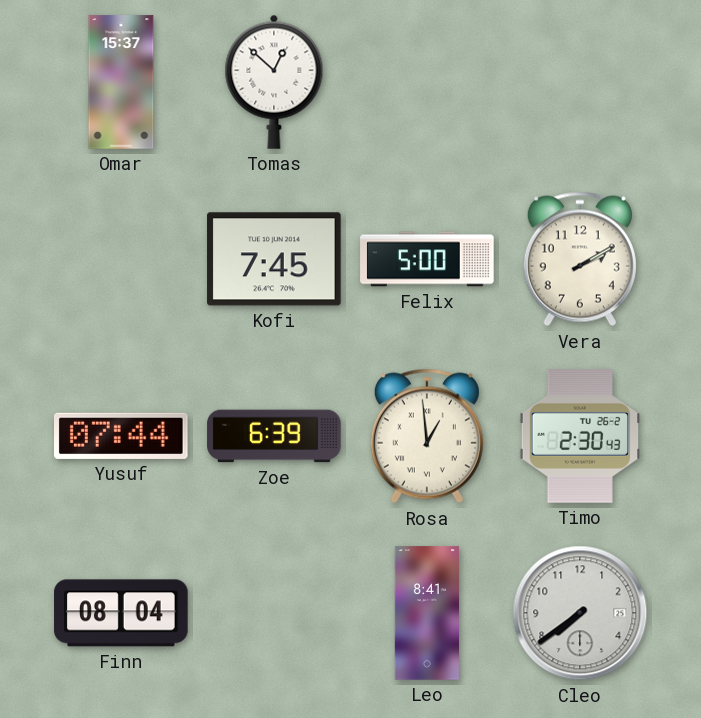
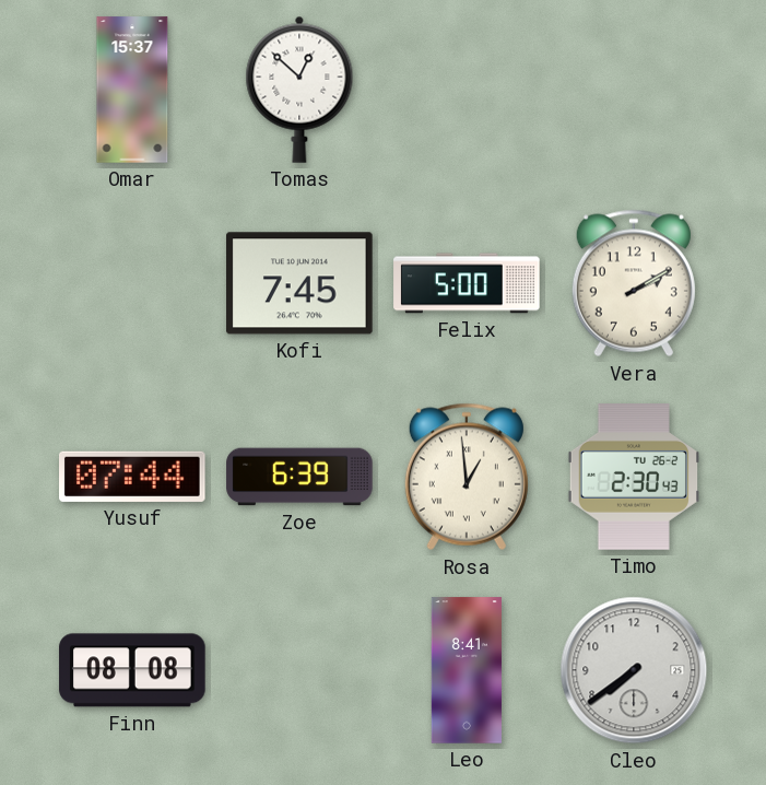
Finn: 08:04 -> 08:08 (132, 670)
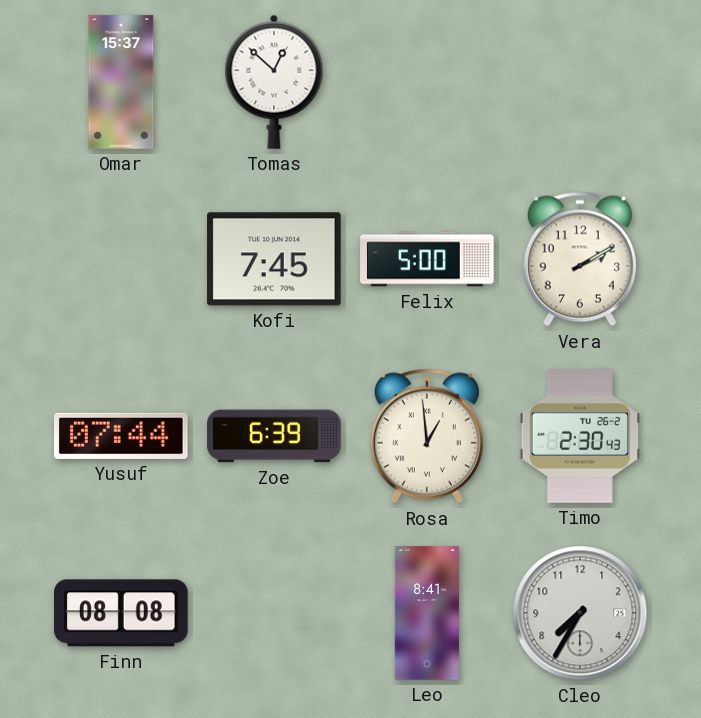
Cleo: 7:39 -> 7:35 (580, 613)
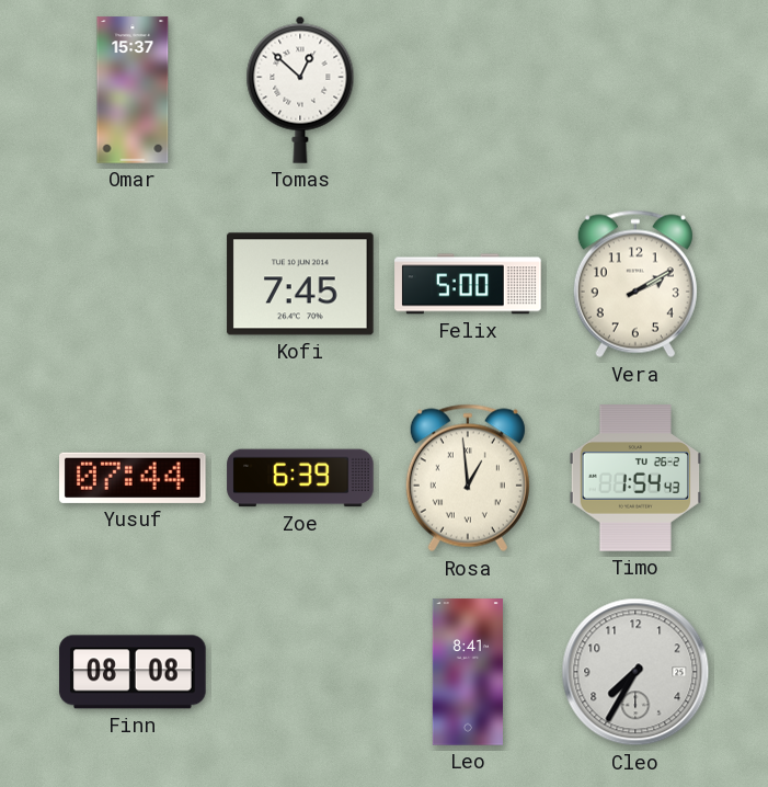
Timo: 2:30 -> 1:54 (634, 478)
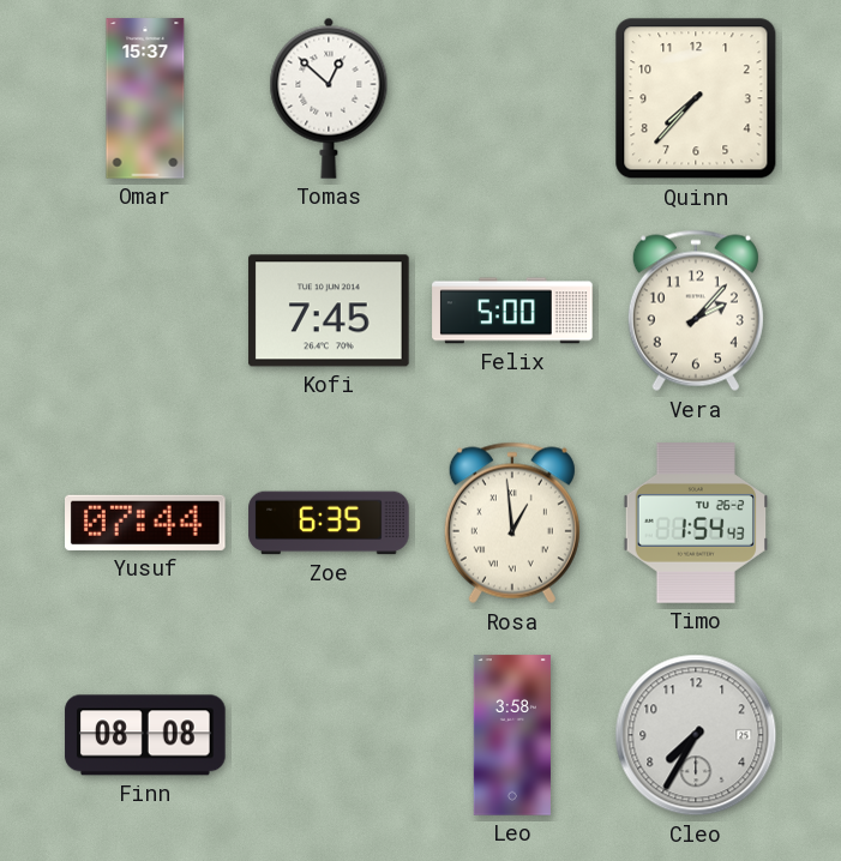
Quinn: none -> 7:37 (696, 98)
Vera: 2:10 -> 2:07 (696, 311)
Zoe: 6:39 -> 6:35 (329, 523)
Leo: 8:41 -> 3:58 (512, 735)
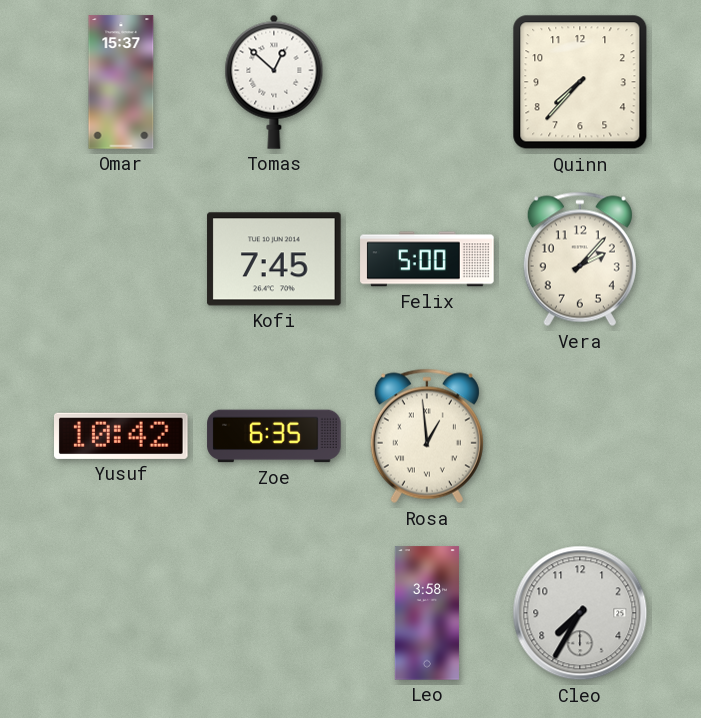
Yusuf: 07:44 -> 10:42 (121, 436)
Timo: 1:54 -> none (695, 523)
Finn: 08:08 -> none (145, 735)
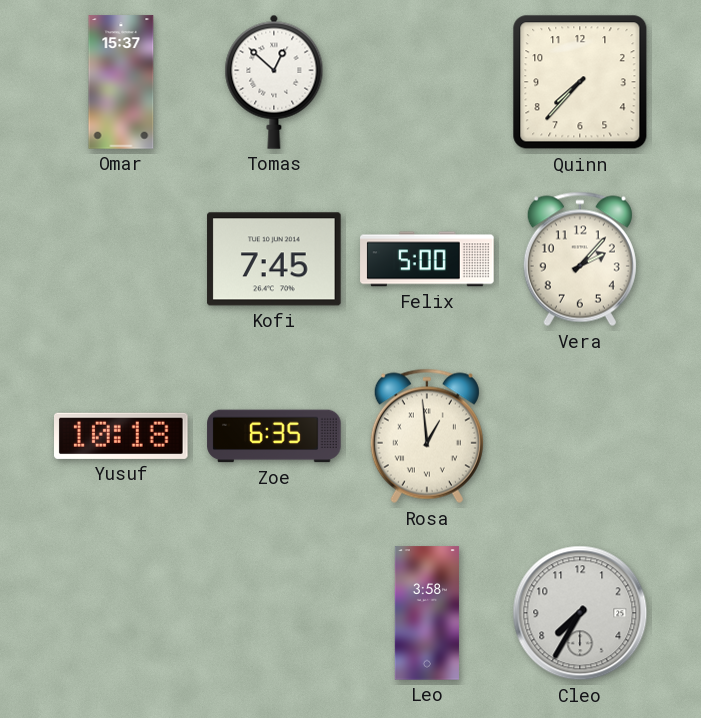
Yusuf: 10:42 -> 10:18 (121, 436)
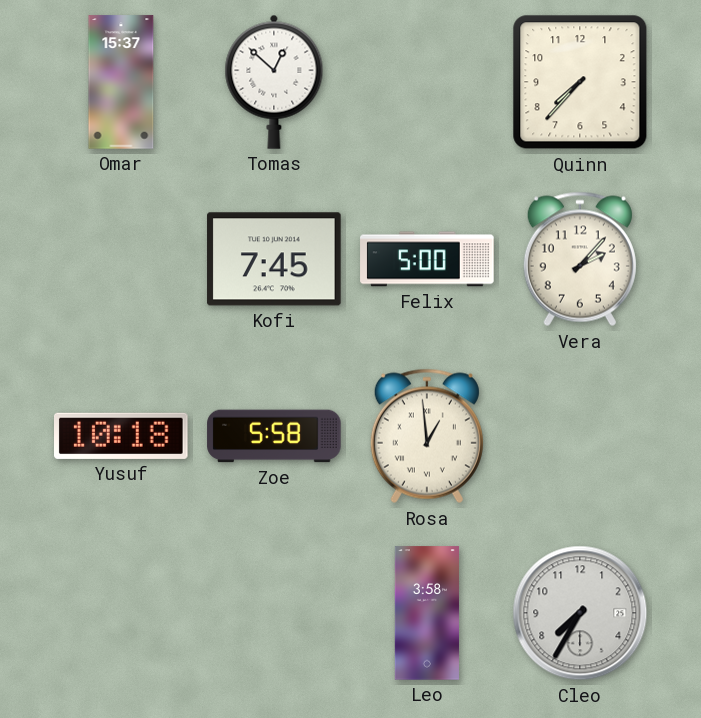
Zoe: 6:35 -> 5:58 (274, 436)
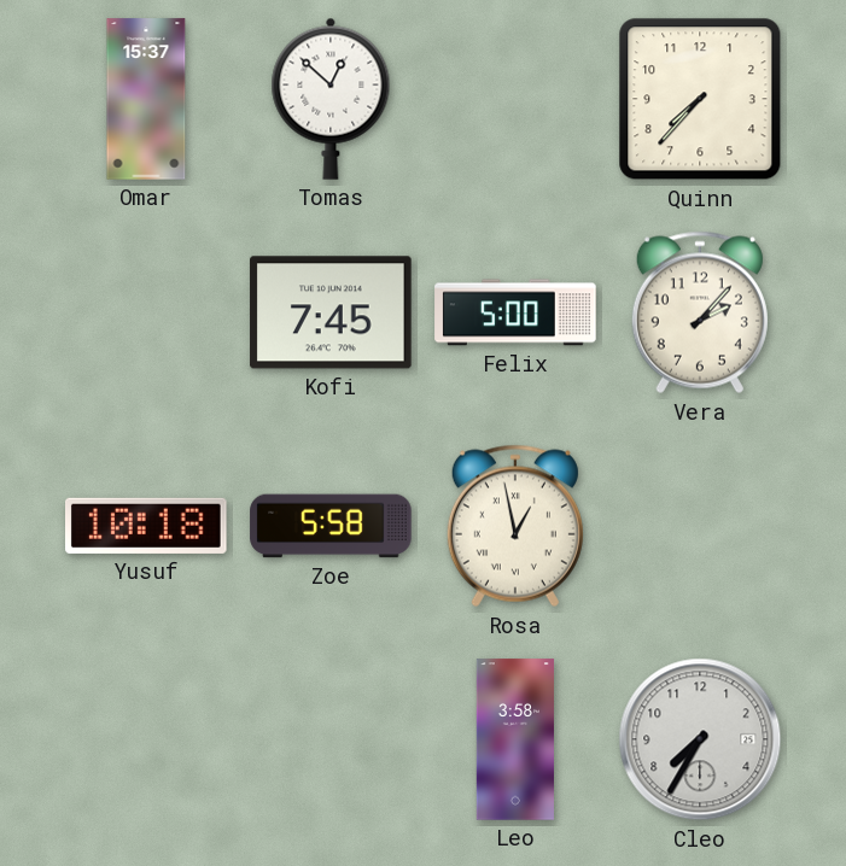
Rosa: 12:59 -> 12:58 (515, 526)
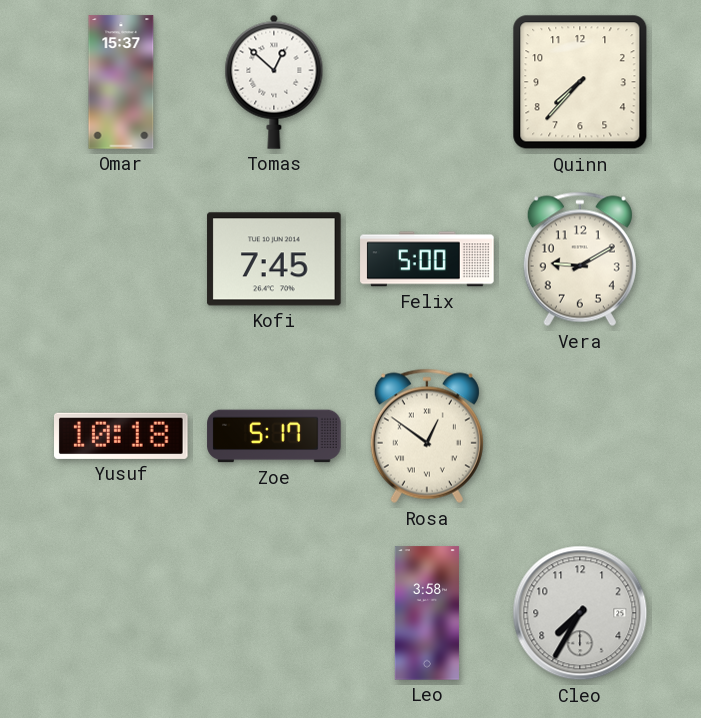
Vera: 2:07 -> 9:10 (580, 259)
Zoe: 5:58 -> 5:17 (274, 436)
Rosa: 12:58 -> 12:51 (427, 436)
